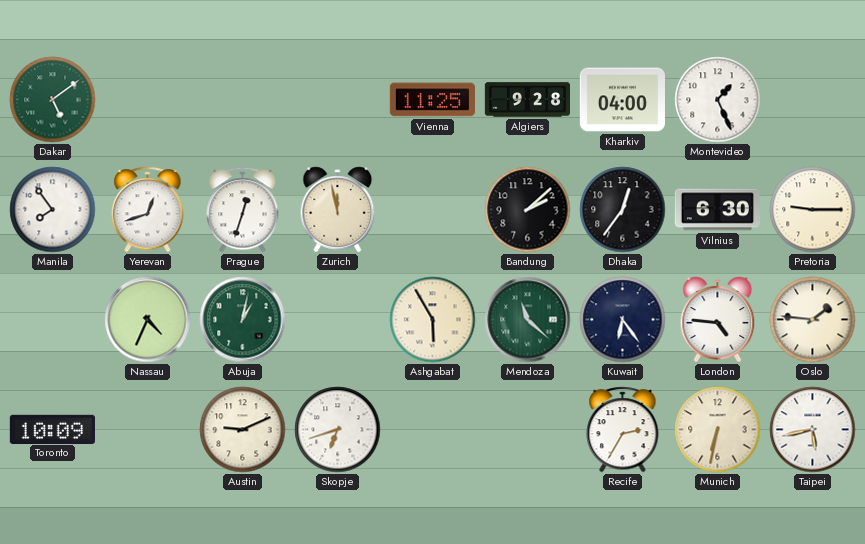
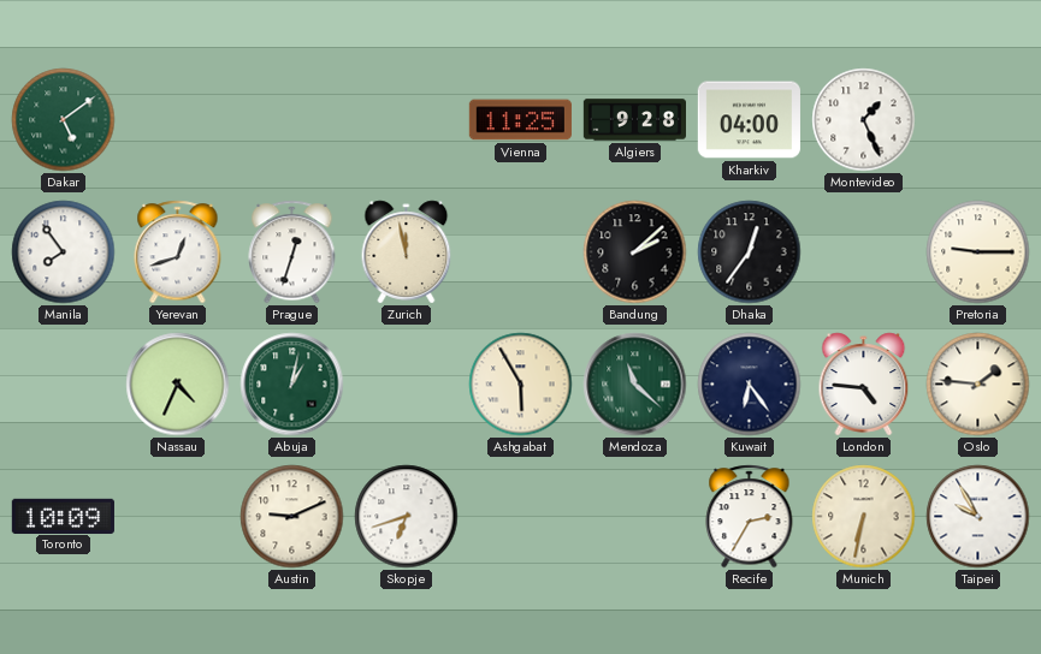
Vilnius: 6:30 -> none (717, 210)
Taipei: 5:43 -> 9:55 (978, 517)
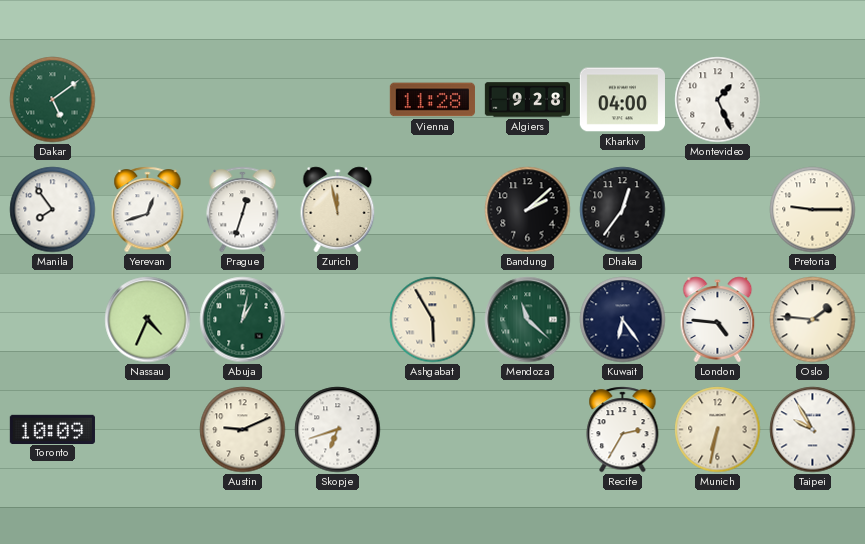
Vienna: 11:25 -> 11:28 (432, 100)
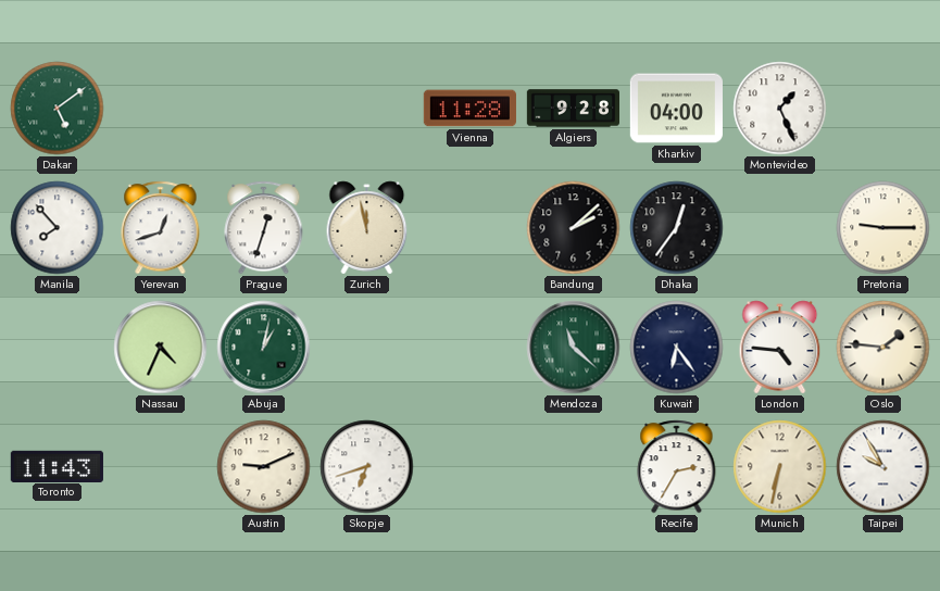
Manila: 7:54 -> 7:53 (58, 228)
Ashgabat: 5:55 -> none (433, 320)
Toronto: 10:09 -> 11:43 (57, 466)
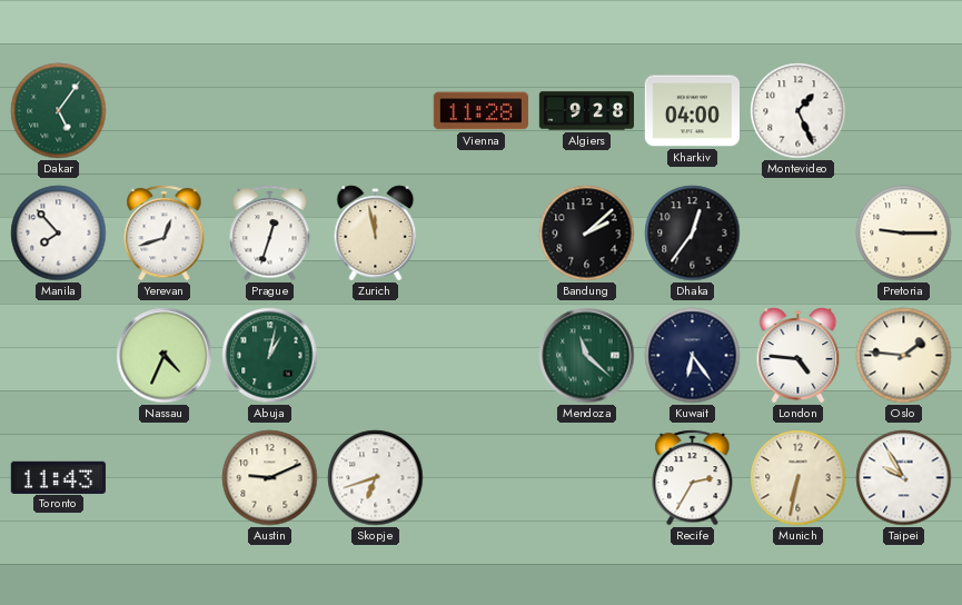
Dakar: 5:09 -> 5:06 (59, 111)
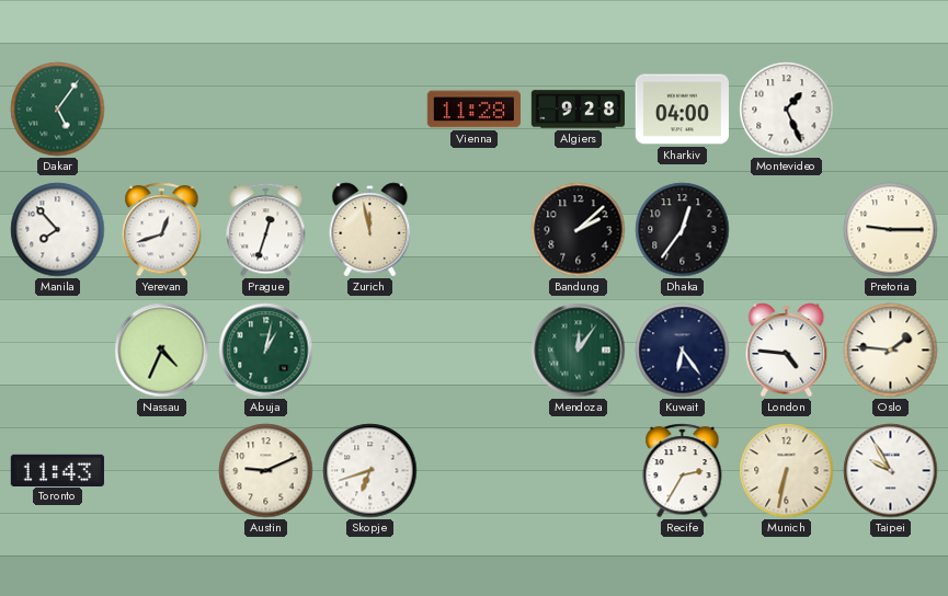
Mendoza: 11:22 -> 12:06 (579, 351)
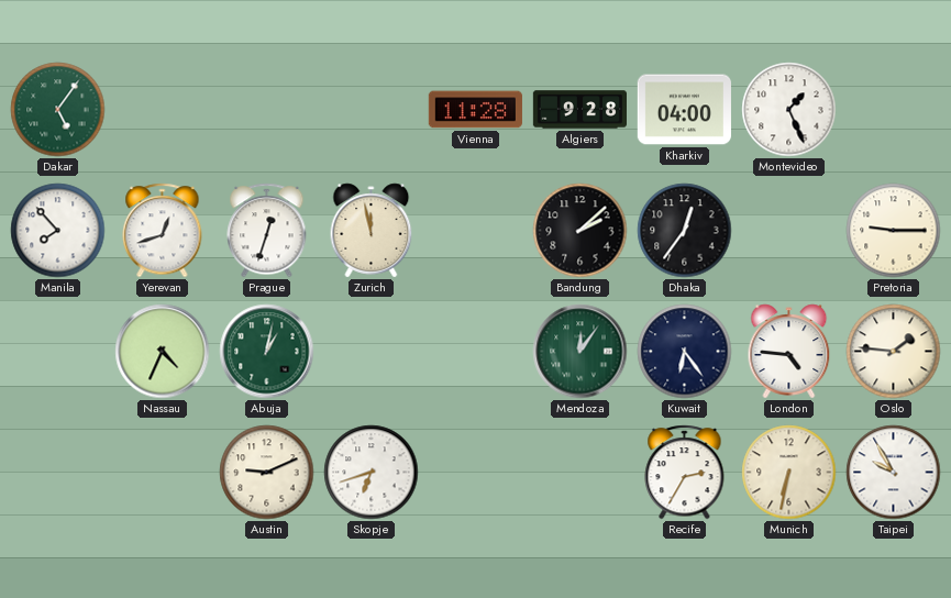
Toronto: 11:43 -> none (57, 470)
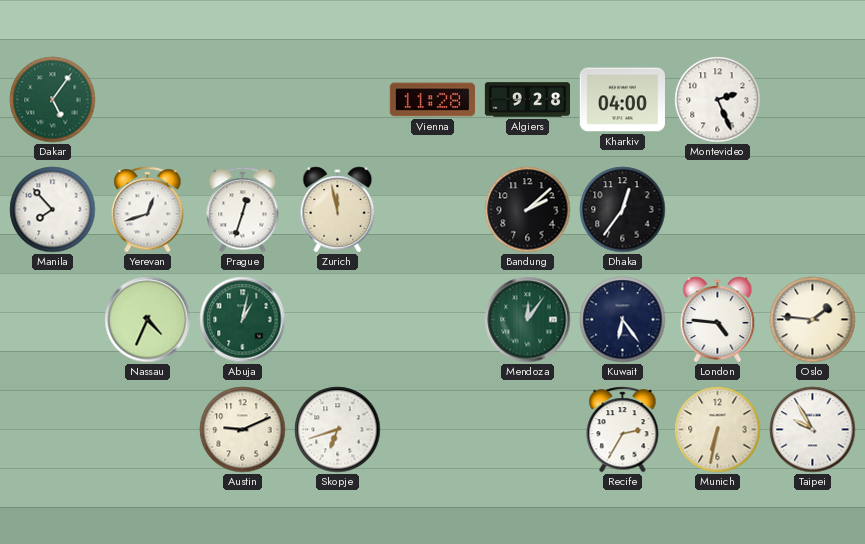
Montevideo: 1:26 -> 2:26 (718, 100)
Pretoria: 9:15 -> none (894, 231)
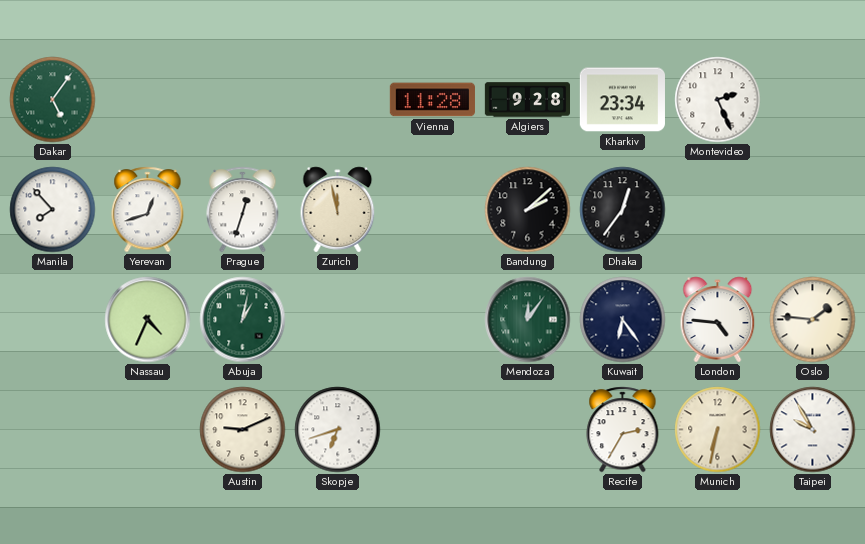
Kharkiv: 04:00 -> 23:34 (622, 100)
